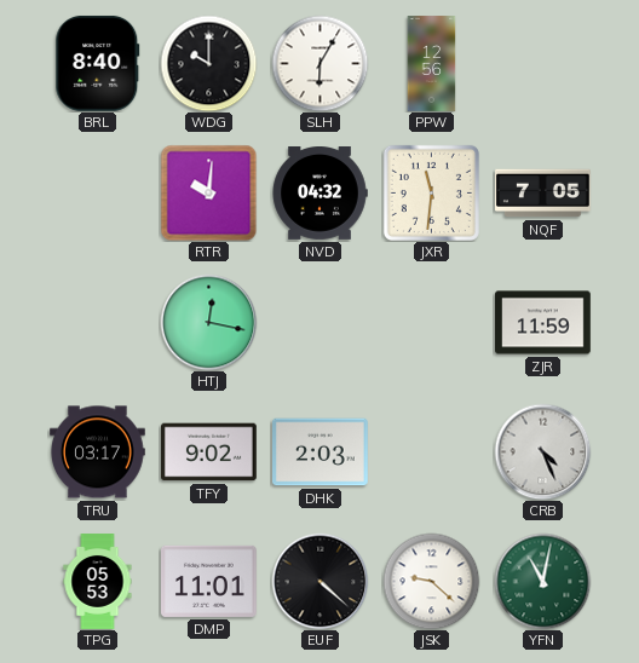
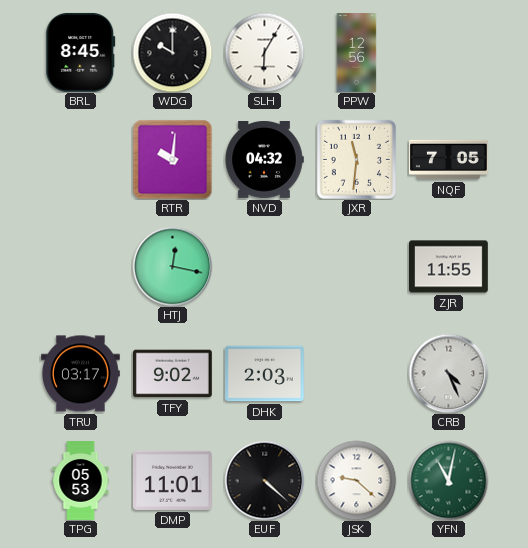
BRL: 8:40 -> 8:45 (81, 52)
ZJR: 11:59 -> 11:55 (449, 267)
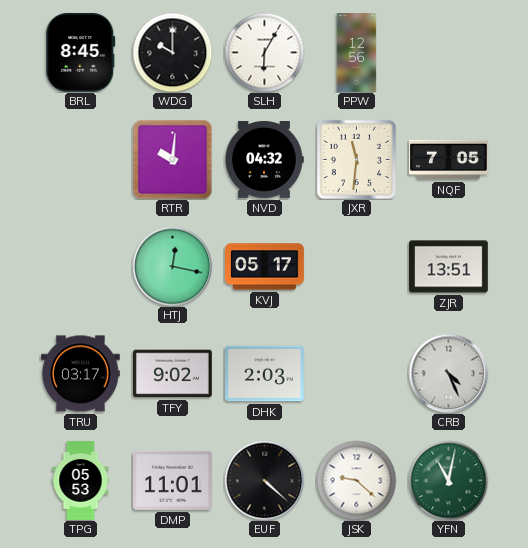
KVJ: none -> 05:17 (265, 267)
ZJR: 11:55 -> 13:51 (449, 267)
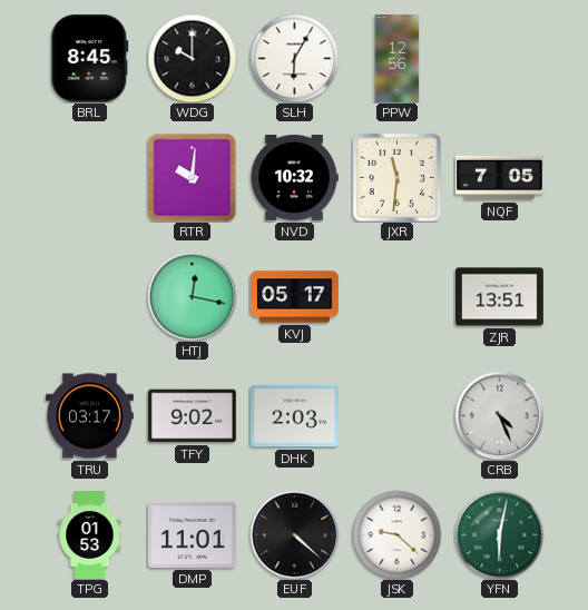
NVD: 04:32 -> 10:32 (294, 178)
TPG: 05:53 -> 01:53 (90, 535)
YFN: 11:02 -> 6:02 (499, 534)
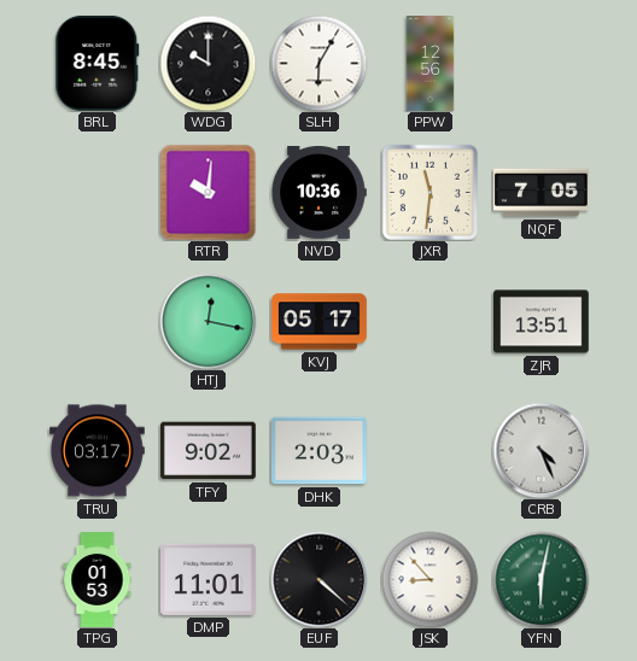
NVD: 10:32 -> 10:36 (318, 193)
JSK: 9:22 -> 8:53 (429, 579)
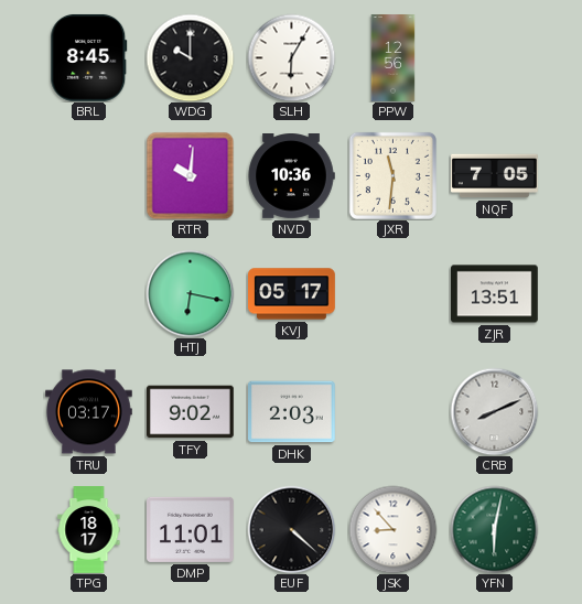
HTJ: 12:17 -> 6:17 (190, 293)
CRB: 4:26 -> 8:11 (494, 411)
TPG: 01:53 -> 18:17 (89, 530)
